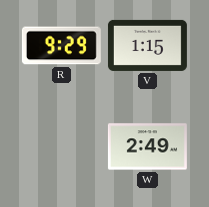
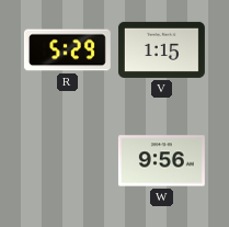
R: 9:29 -> 5:29 (67, 50)
W: 2:49 -> 9:56 (161, 161)
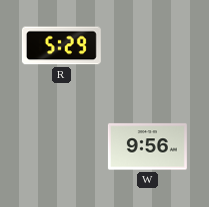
V: 1:15 -> none (161, 49)
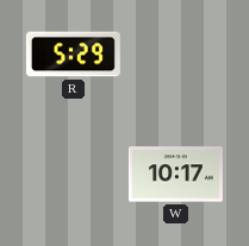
W: 9:56 -> 10:17 (175, 175)
